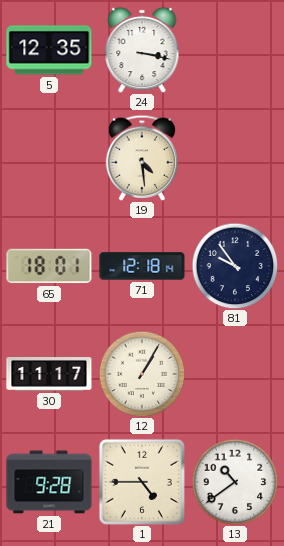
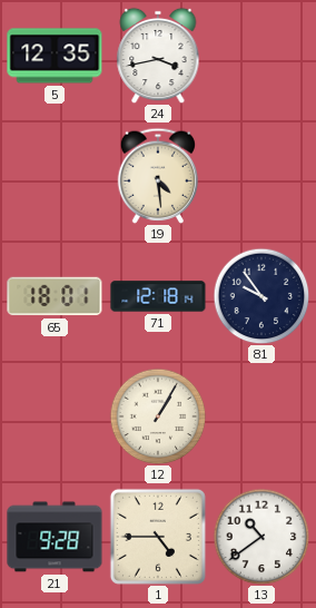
24: 3:17 -> 3:43 (158, 56)
30: 11:17 -> none (49, 374)
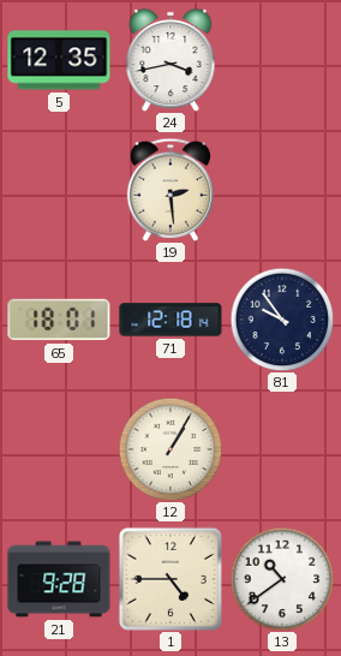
19: 4:29 -> 2:29 (170, 190)
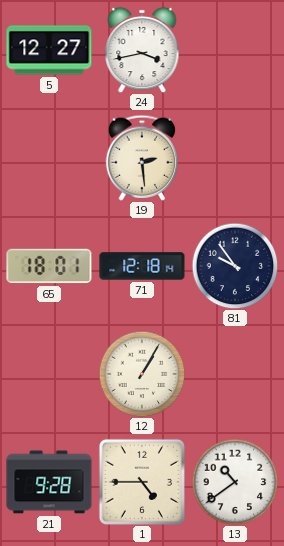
5: 12:35 -> 12:27 (49, 50)
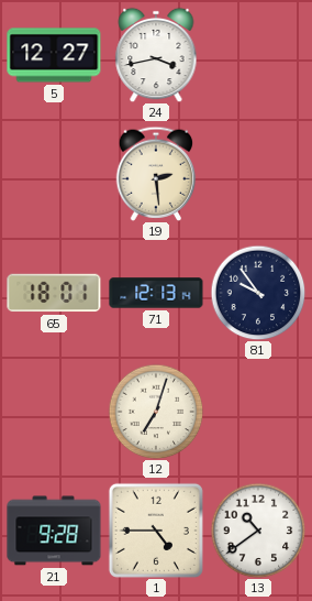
71: 12:18 -> 12:13 (156, 293)
12: 1:05 -> 7:03 (156, 412)
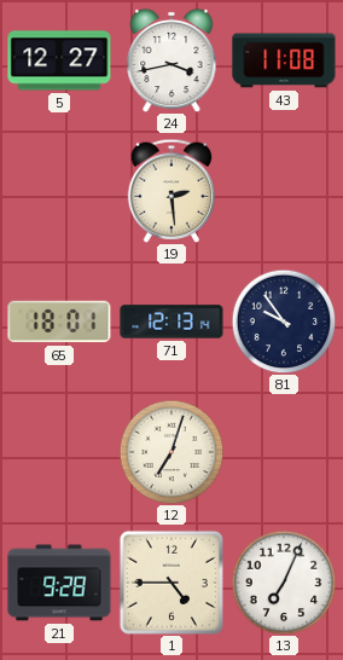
43: none -> 11:08 (284, 60)
13: 10:39 -> 7:04 (284, 583)
